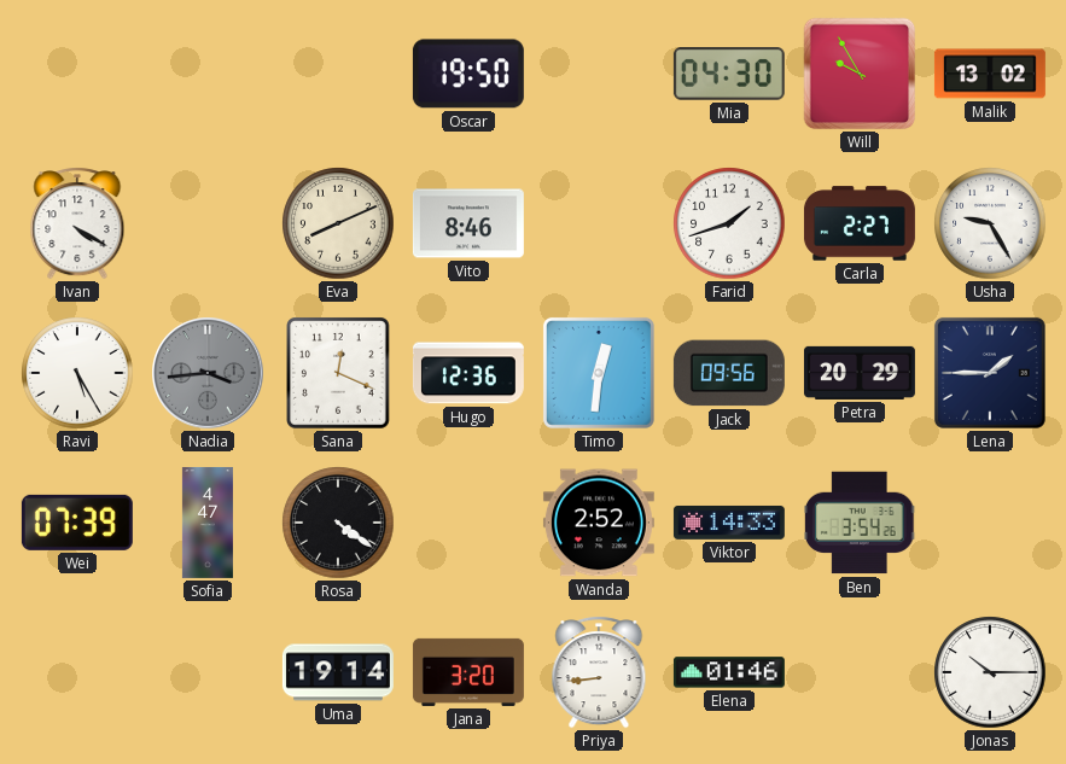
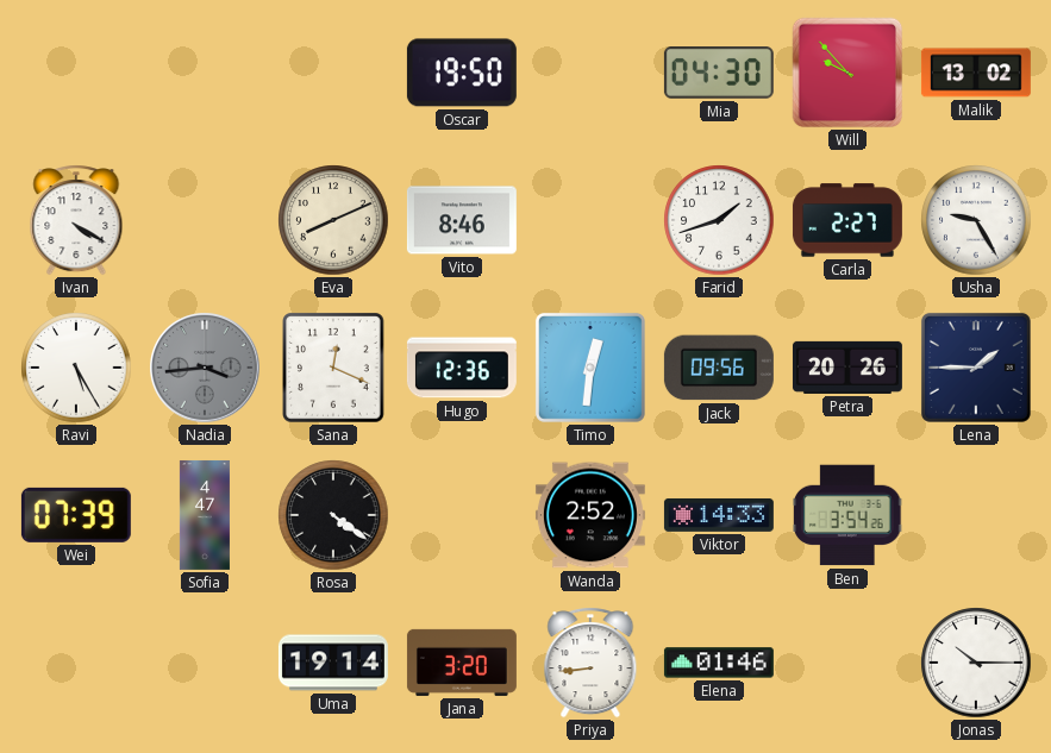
Will: 9:55 -> 9:53 (847, 73)
Petra: 20:29 -> 20:26 (847, 368)
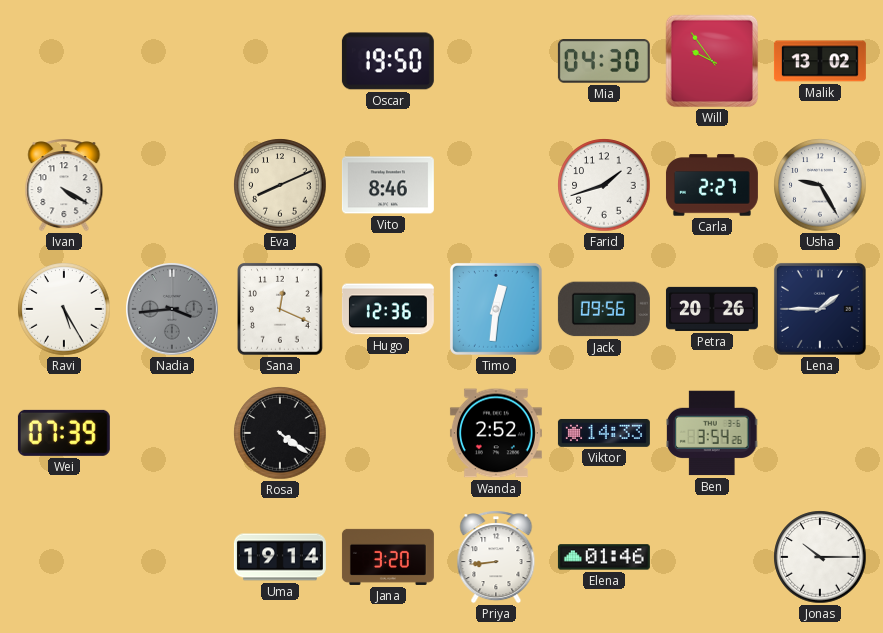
Will: 9:53 -> 9:54 (712, 61)
Sofia: 4:47 -> none (205, 515)
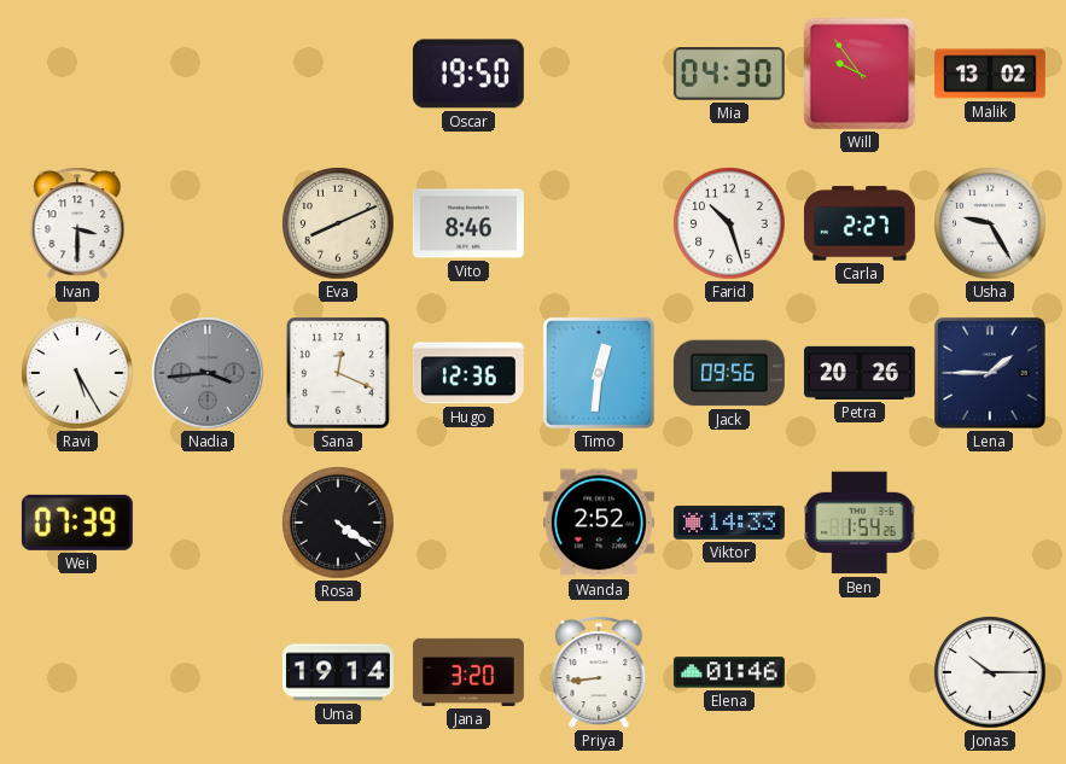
Ivan: 4:20 -> 3:30 (77, 223)
Farid: 1:42 -> 10:27 (729, 223)
Ben: 3:54 -> 1:54 (861, 523)
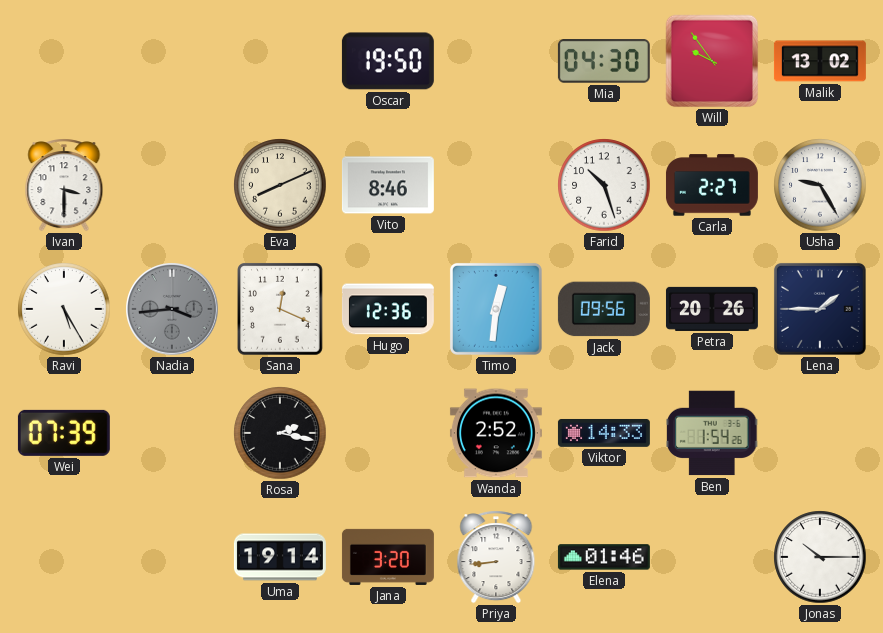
Rosa: 4:21 -> 2:17 (280, 433)
